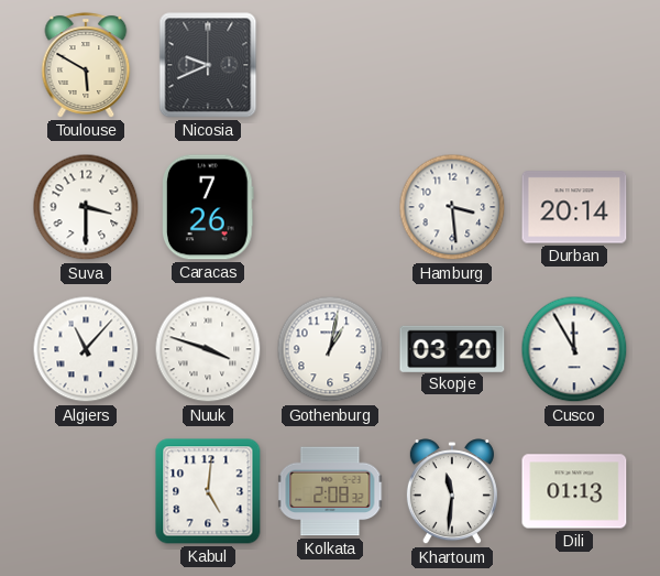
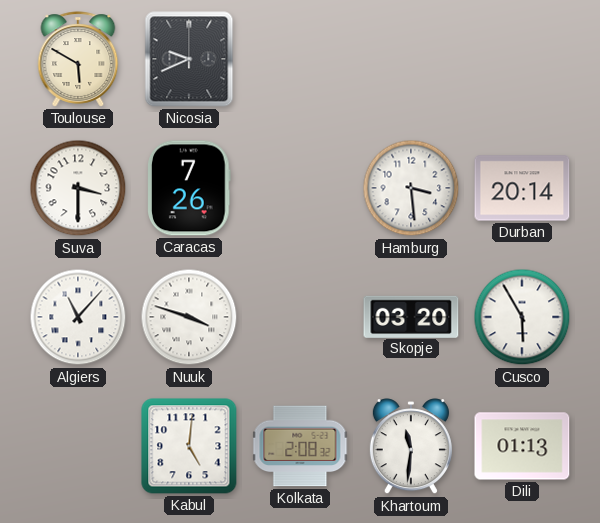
Gothenburg: 1:02 -> none (330, 349)
Cusco: 11:55 -> 5:55 (522, 317)
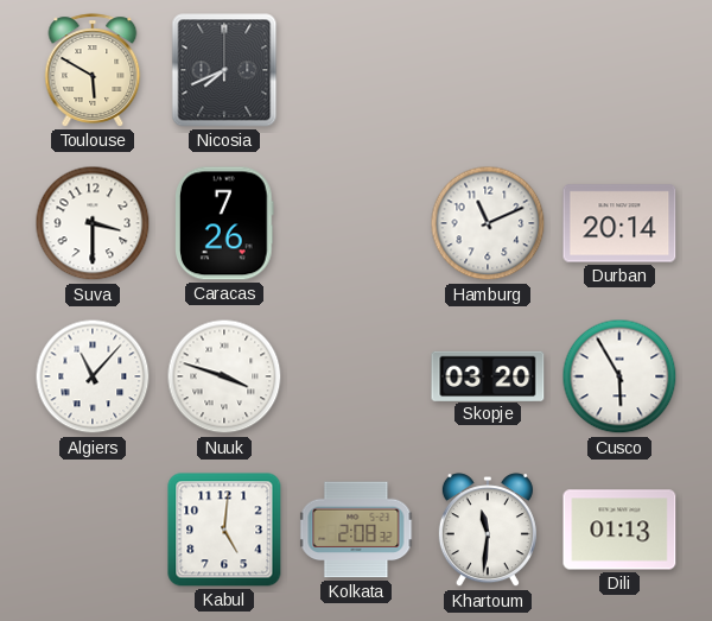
Nicosia: 9:41 -> 7:41 (224, 70)
Hamburg: 3:29 -> 11:11 (488, 223)
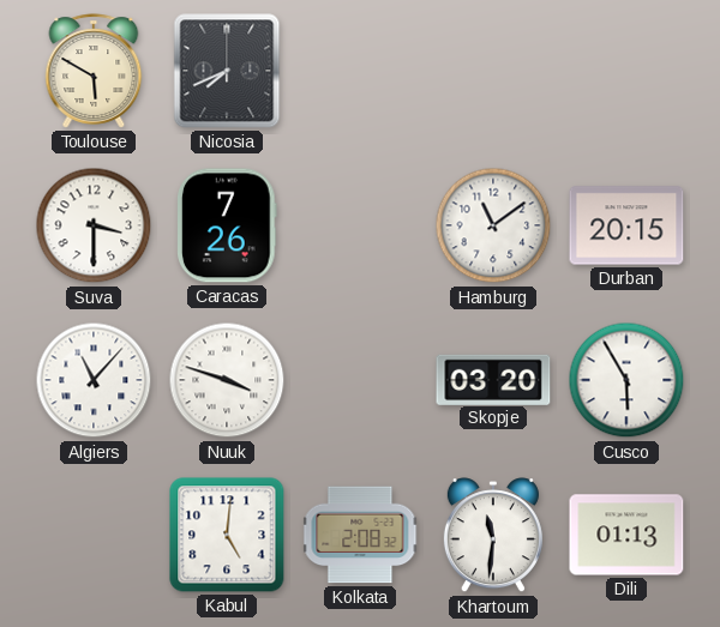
Hamburg: 11:11 -> 11:09 (493, 225)
Durban: 20:14 -> 20:15 (626, 225)
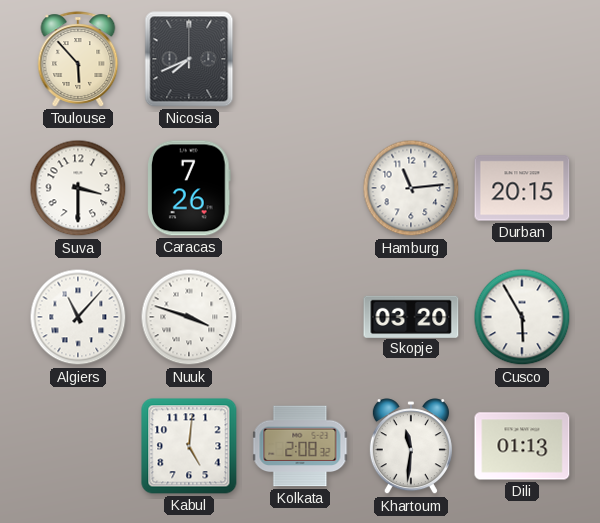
Toulouse: 5:50 -> 5:53 (78, 59)
Hamburg: 11:09 -> 11:14 (411, 188)
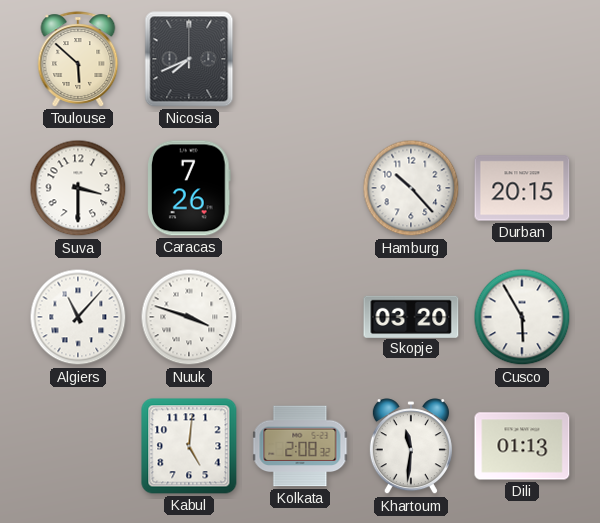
Toulouse: 5:53 -> 5:52 (78, 59)
Hamburg: 11:14 -> 10:23 (411, 188)
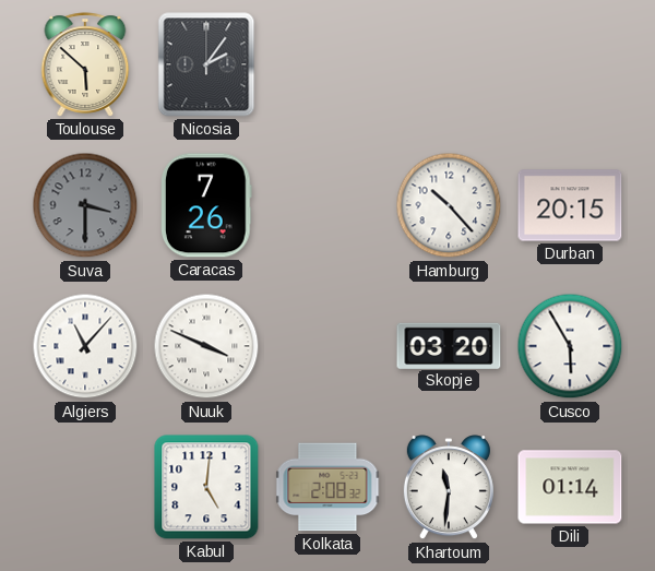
Nicosia: 7:41 -> 2:06 (206, 64)
Suva dial: white -> grey (85, 205)
Nuuk: 3:48 -> 3:49 (206, 346)
Dili: 01:13 -> 01:14 (570, 487)
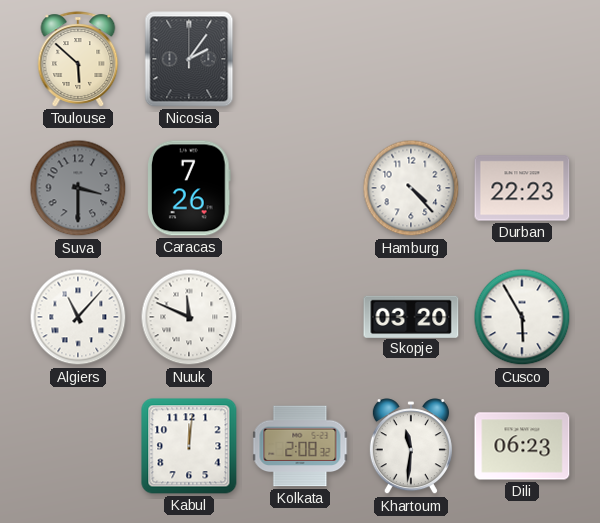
Hamburg: 10:23 -> 4:23 (411, 188)
Durban: 20:15 -> 22:23 (522, 188)
Nuuk: 3:49 -> 11:49 (189, 317)
Kabul: 5:01 -> 12:01 (189, 446)
Dili: 01:14 -> 06:23 (522, 446)
